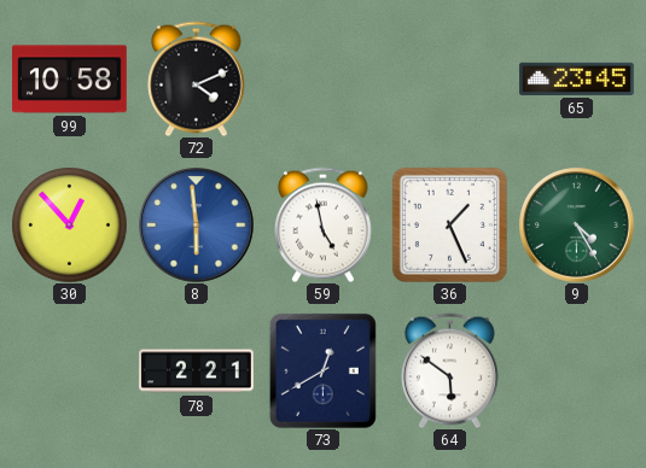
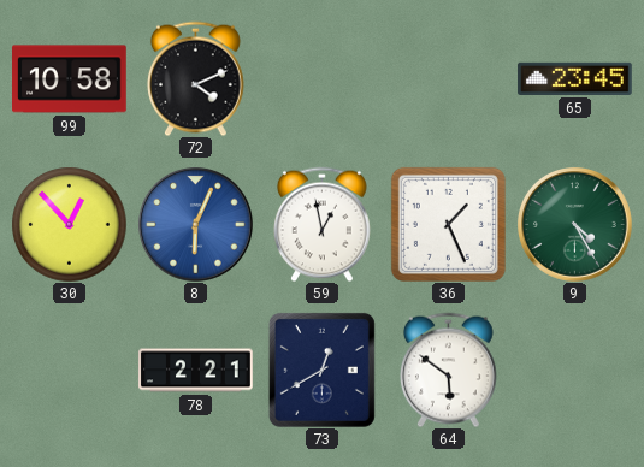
8: 5:59 -> 6:04 (196, 225)
59: 4:58 -> 12:58 (321, 224)
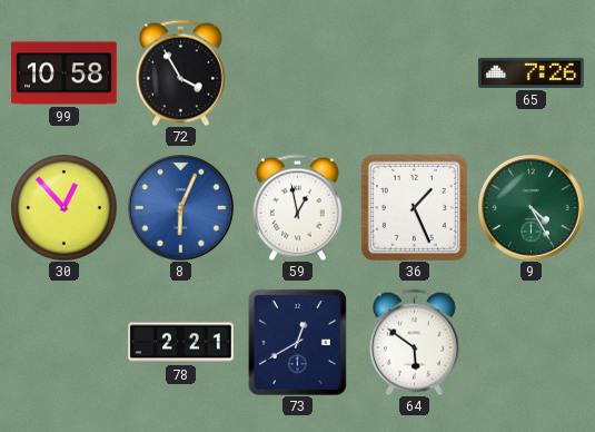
72: 4:11 -> 3:55 (180, 72)
65: 23:45 -> 7:26 (532, 72)
